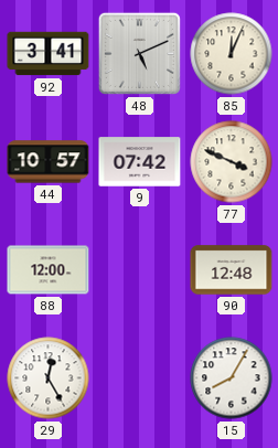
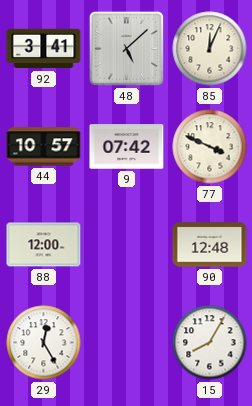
48: 5:11 -> 5:08 (126, 48)
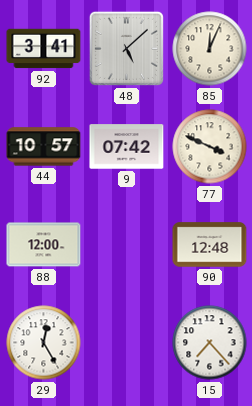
15: 8:05 -> 7:23 (210, 343)
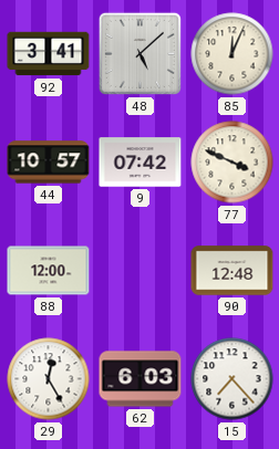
62: none -> 6:03 (141, 379)
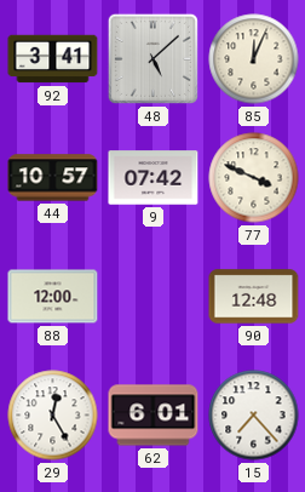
62: 6:03 -> 6:01 (154, 416)
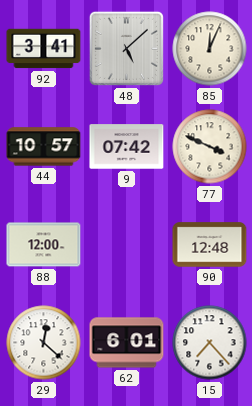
29: 12:25 -> 12:22 (44, 343)
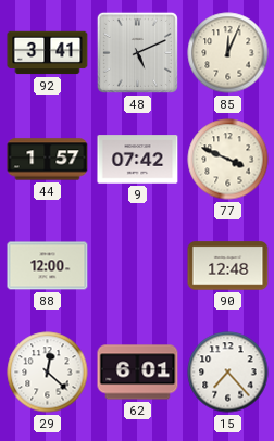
48: 5:08 -> 5:11 (137, 52)
44: 10:57 -> 1:57 (48, 160)
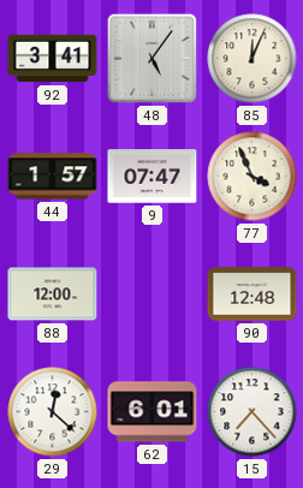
48: 5:11 -> 5:06 (151, 58)
9: 07:42 -> 07:47 (153, 177)
77: 3:49 -> 3:56 (252, 177)
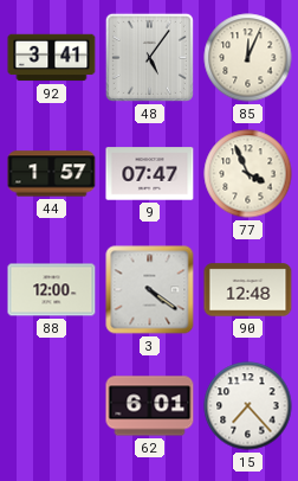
3: none -> 4:21 (150, 290)
29: 12:22 -> none (53, 412)
